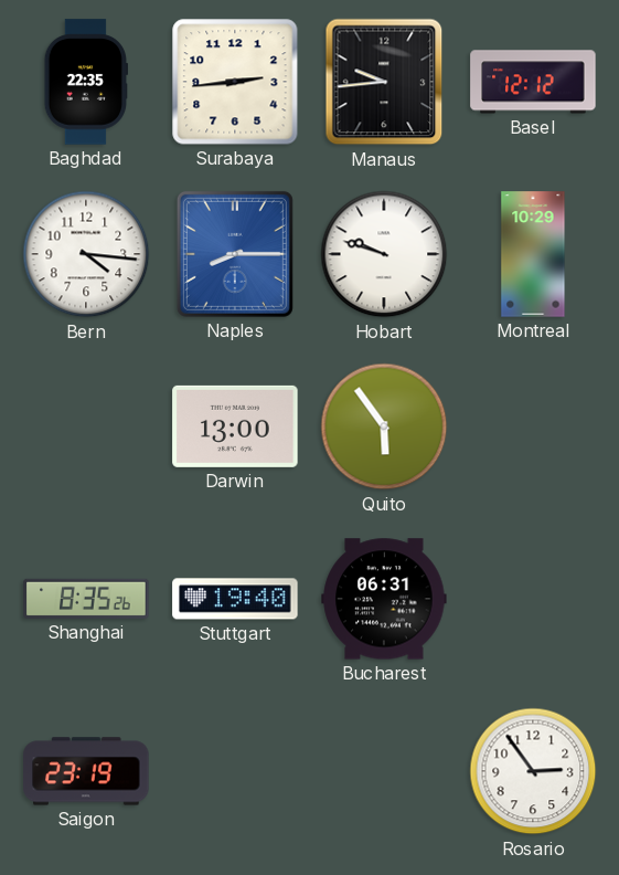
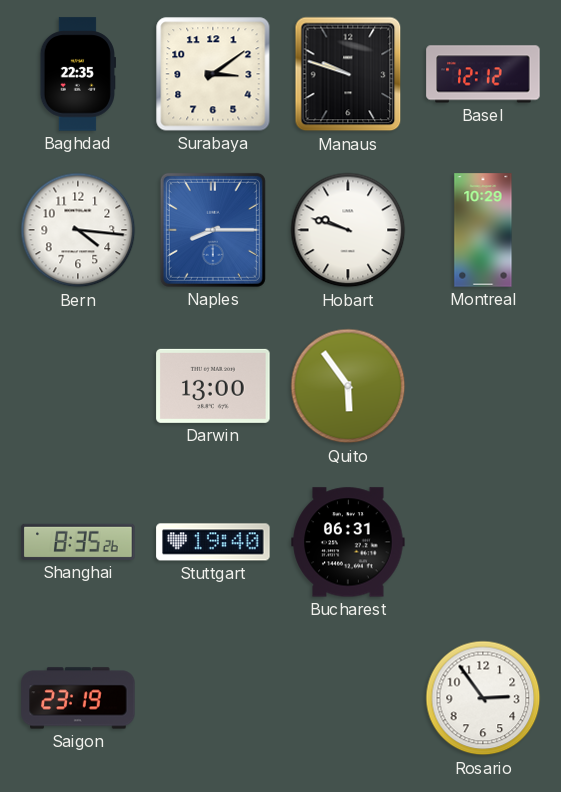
Surabaya: 2:44 -> 3:09 (213, 74)
Manaus: 9:44 -> 9:48 (348, 74)
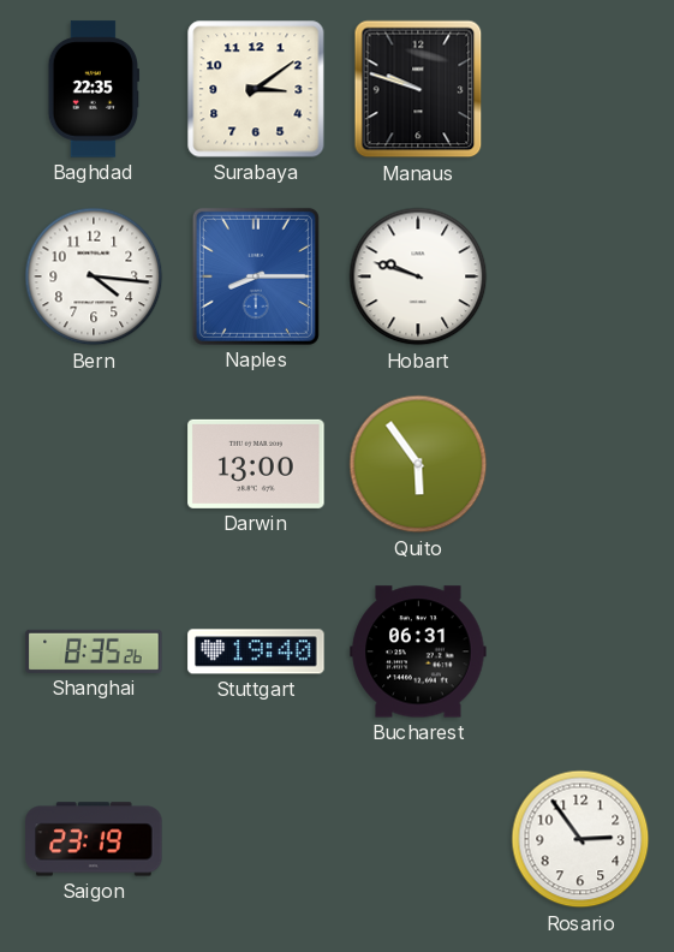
Basel: 12:12 -> none (483, 74)
Montreal: 10:29 -> none (483, 230)
